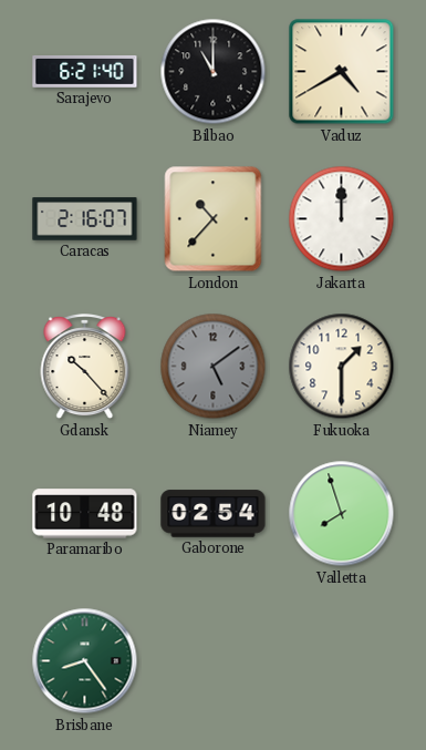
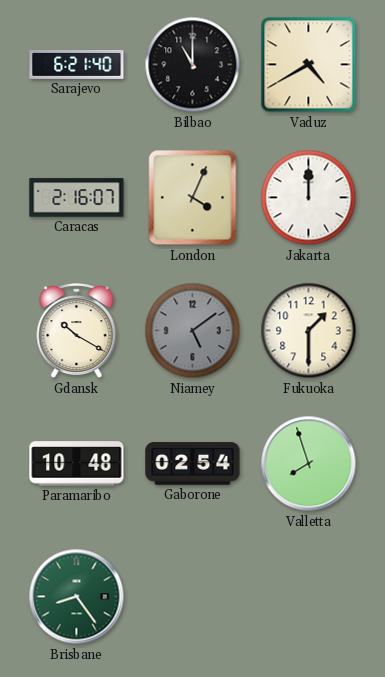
London: 10:37 -> 4:04 (193, 198)
Gdansk: 10:23 -> 10:20 (77, 331)
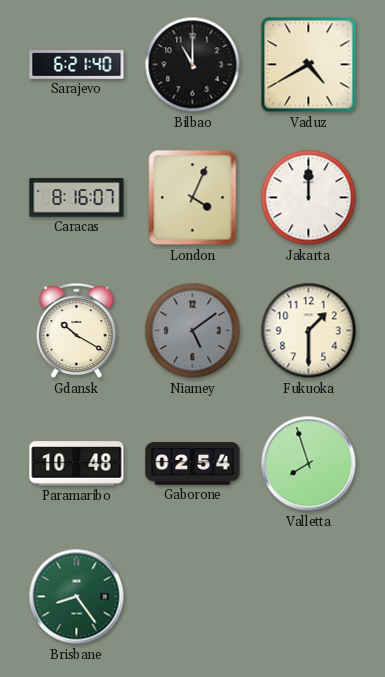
Caracas: 2:16 -> 8:16 (77, 198)
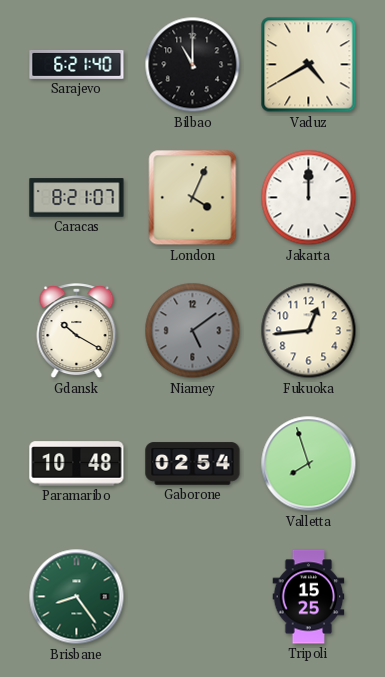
Caracas: 8:16 -> 8:21 (77, 198)
Fukuoka: 1:30 -> 12:44 (309, 331)
Tripoli: none -> 15:25 (309, 597)
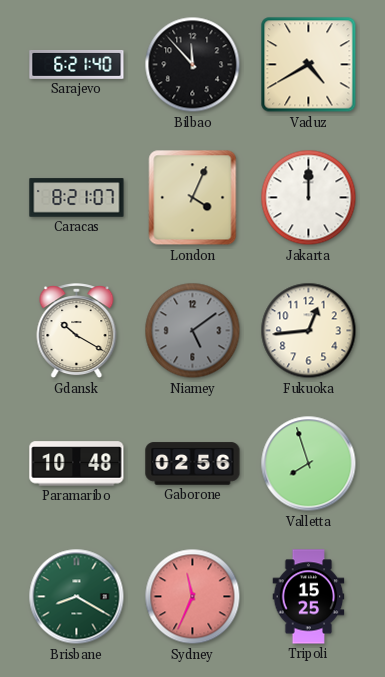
Bilbao: 11:00 -> 11:53 (193, 65)
Gaborone: 02:54 -> 02:56 (193, 464)
Brisbane: 8:24 -> 8:20 (77, 597)
Sydney: none -> 11:34 (193, 597)
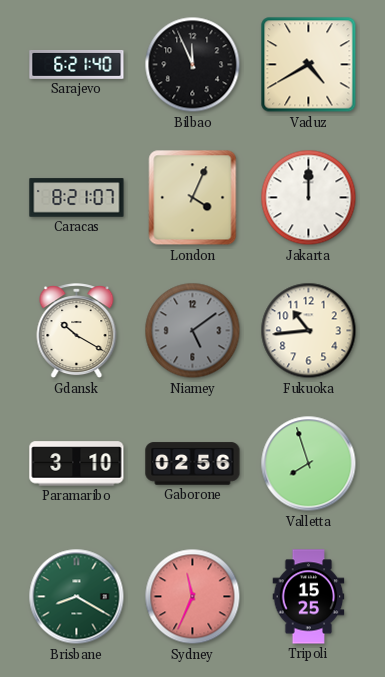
Bilbao: 11:53 -> 11:56 (193, 65)
Fukuoka: 12:44 -> 10:44 (309, 331)
Paramaribo: 10:48 -> 3:10 (77, 464)
